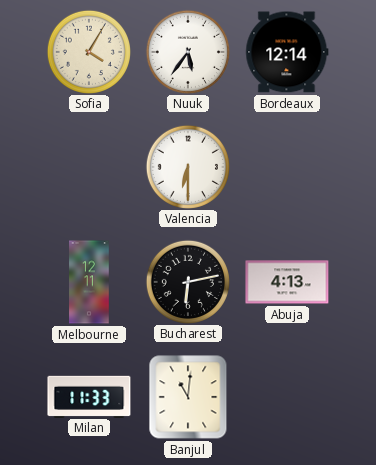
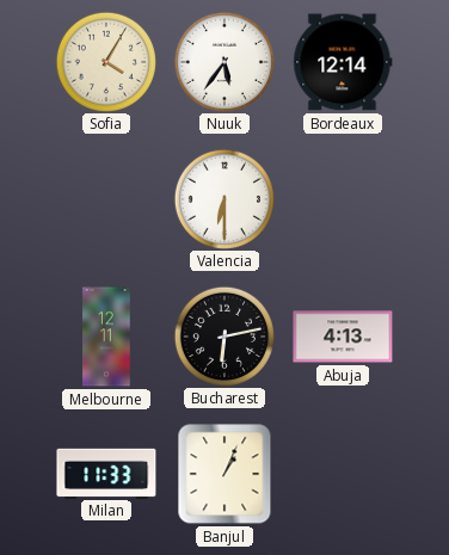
Banjul: 11:01 -> 1:04 (224, 474)
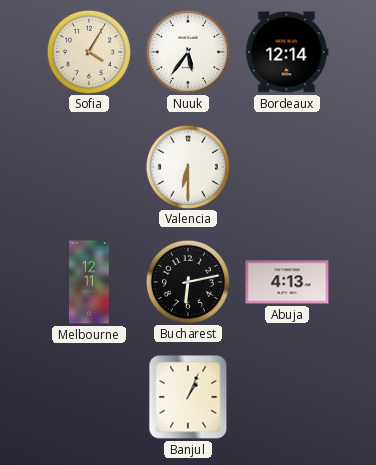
Milan: 11:33 -> none (106, 473)
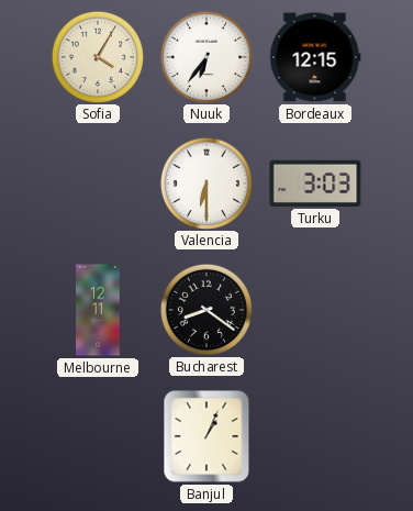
Nuuk: 5:36 -> 6:36 (205, 56)
Bordeaux: 12:14 -> 12:15 (315, 57)
Turku: none -> 3:03 (315, 184)
Bucharest: 6:13 -> 8:21 (205, 309)
Abuja: 4:13 -> none (287, 282)
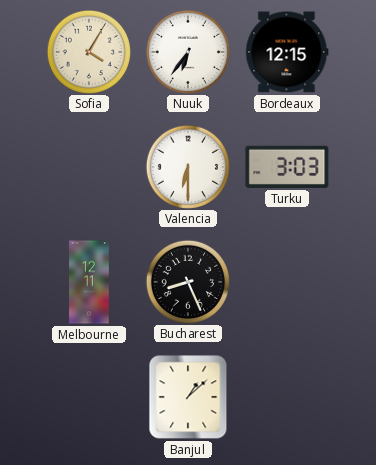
Bucharest: 8:21 -> 8:26 (187, 281)
Banjul: 1:04 -> 1:08 (188, 397)
